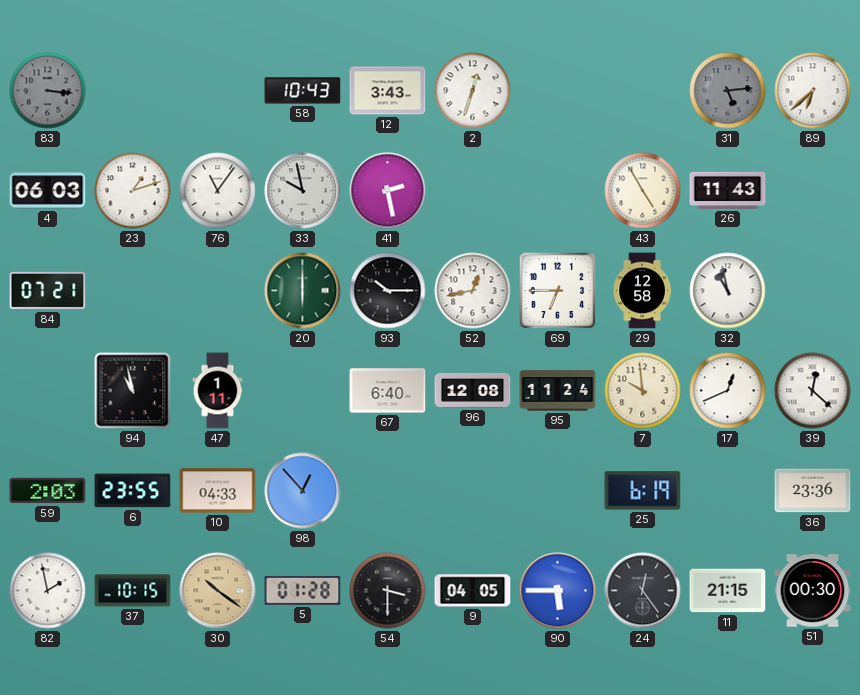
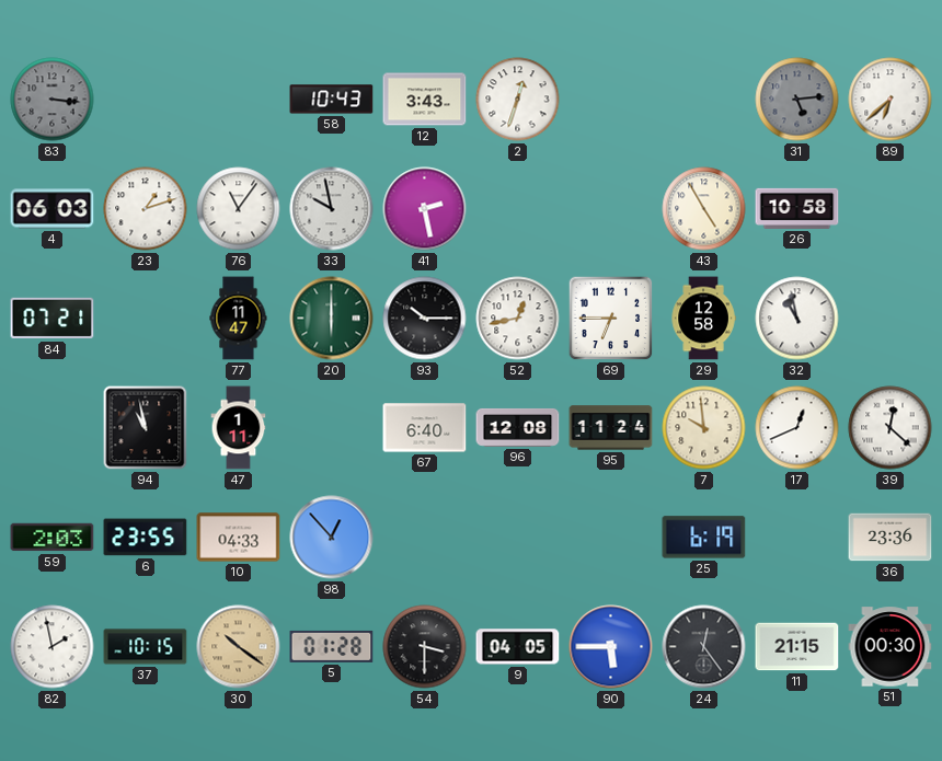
26: 11:43 -> 10:58 (797, 208)
77: none -> 11:47 (239, 319)
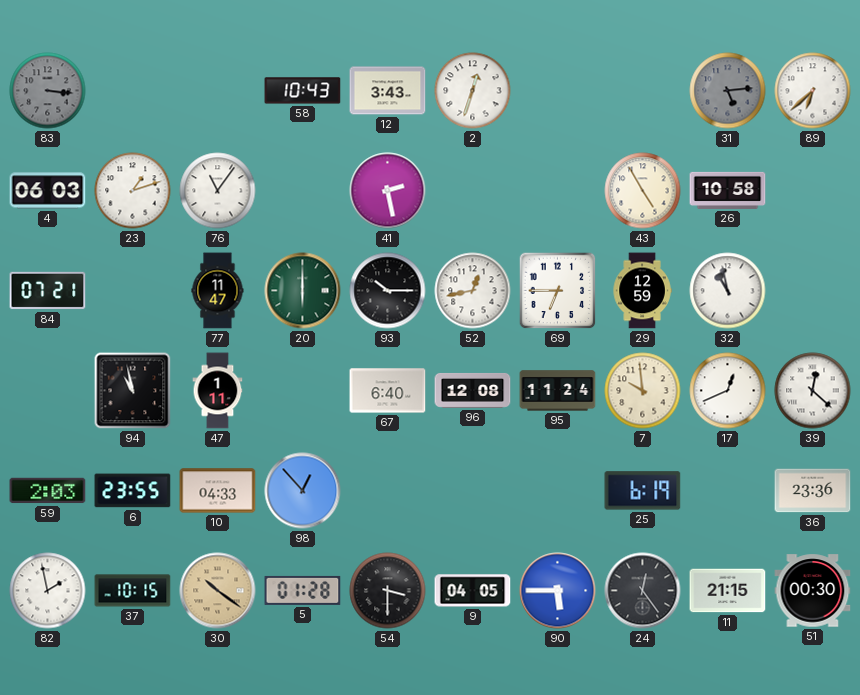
33: 9:58 -> none (332, 209)
29: 12:58 -> 12:59 (642, 291)
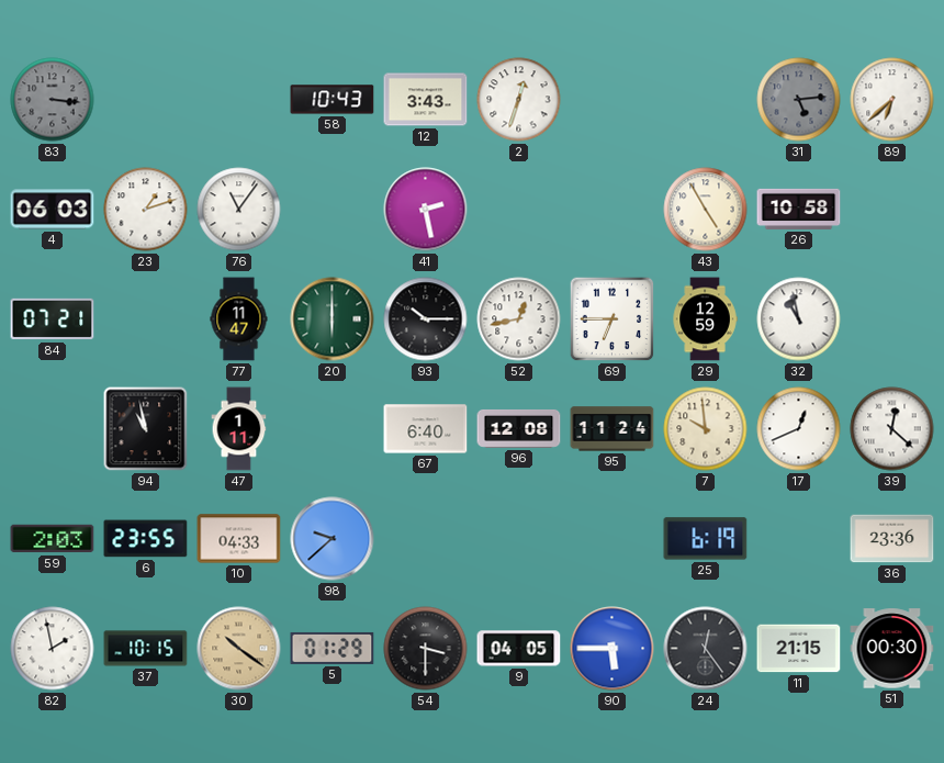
98: 12:53 -> 9:38 (333, 539)
5: 01:28 -> 01:29 (333, 648)
